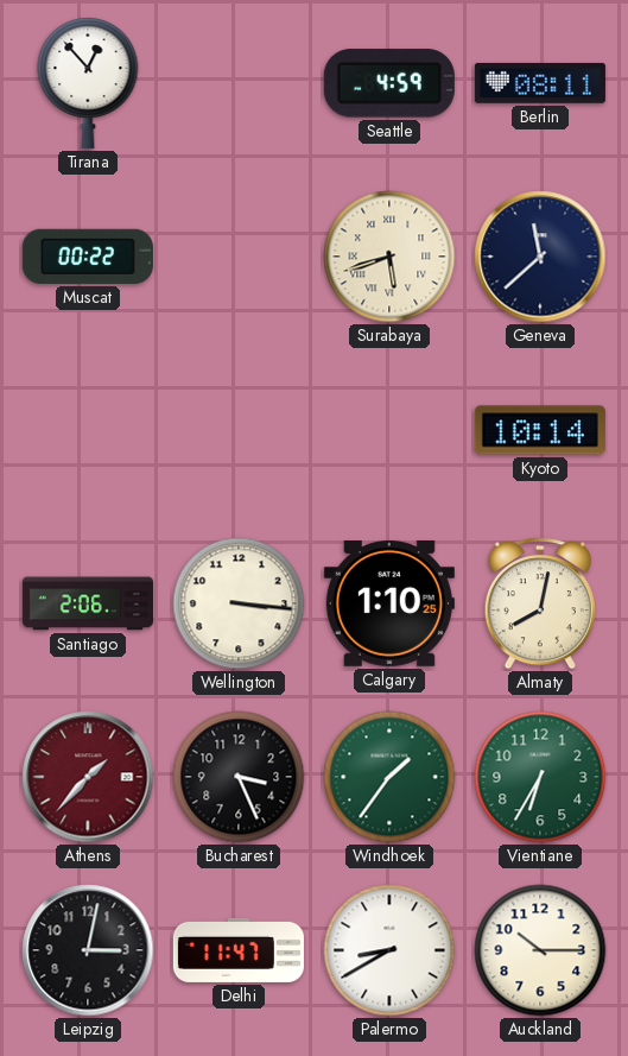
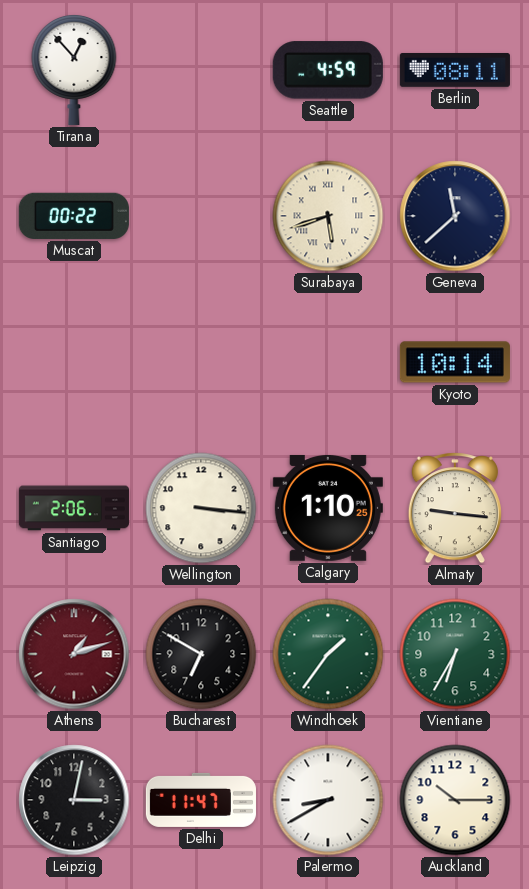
Almaty: 8:02 -> 9:16 (455, 508)
Athens: 1:37 -> 1:12 (74, 654)
Bucharest: 3:26 -> 6:50 (201, 654)
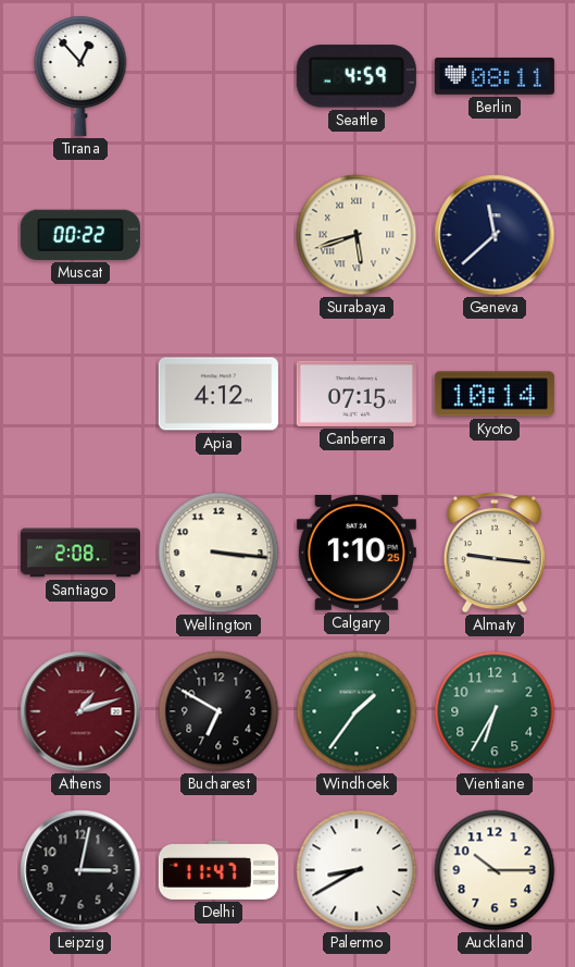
Apia: none -> 4:12 (218, 394)
Canberra: none -> 07:15 (357, 394)
Santiago: 2:06 -> 2:08 (80, 553)
